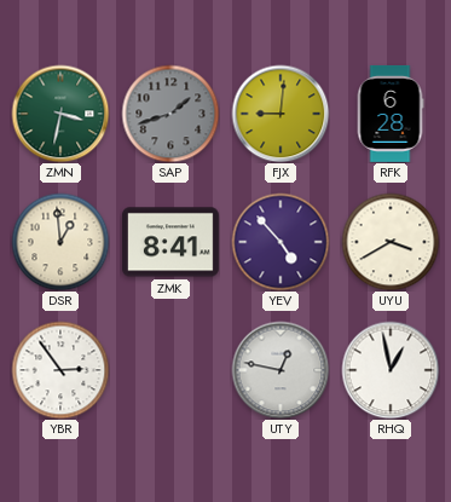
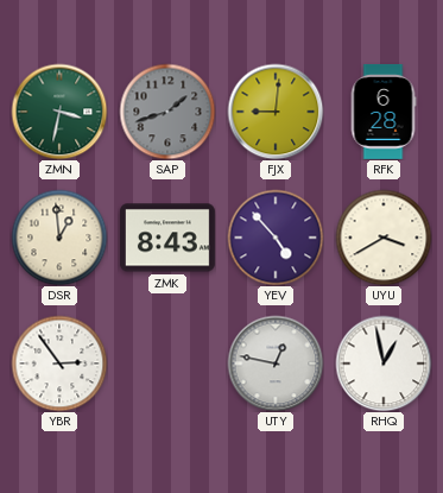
ZMK: 8:41 -> 8:43 (167, 238)
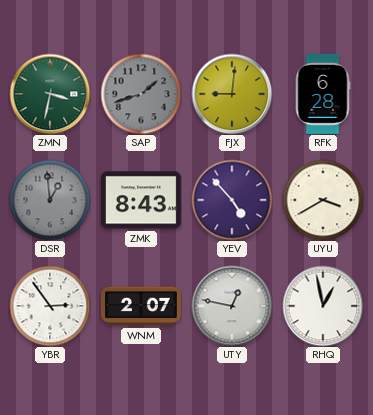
DSR dial: cream -> grey (50, 200)
WNM: none -> 2:07 (142, 306)
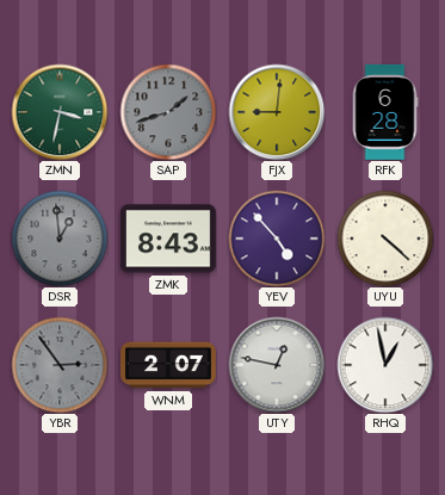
UYU: 3:40 -> 4:22 (385, 239)
YBR dial: white -> grey (60, 365)
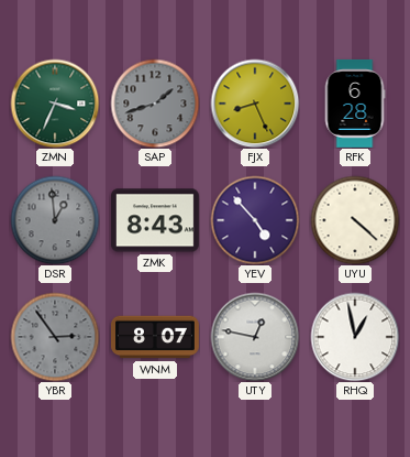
ZMN: 3:32 -> 3:34 (55, 104)
FJX: 9:01 -> 8:26 (255, 104)
WNM: 2:07 -> 8:07 (156, 337)
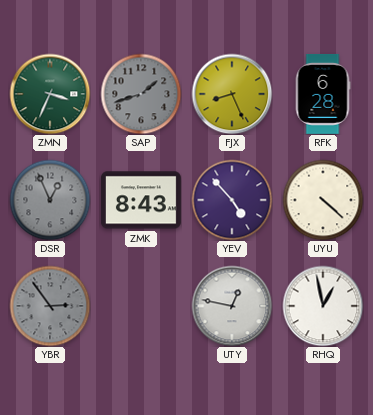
DSR: 12:59 -> 12:56 (50, 200)
WNM: 8:07 -> none (156, 337)
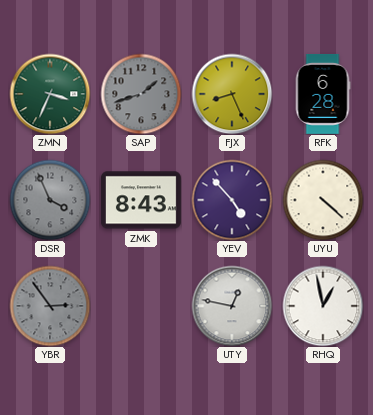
DSR: 12:56 -> 3:56 (50, 200)
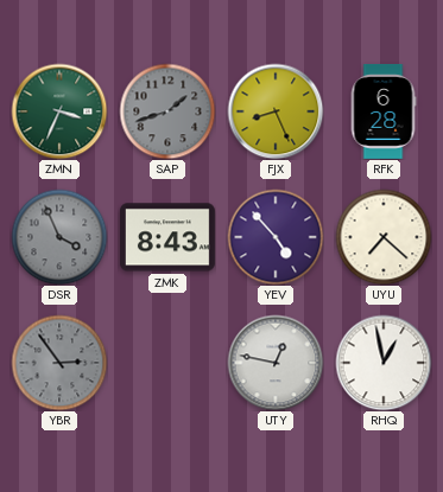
UYU: 4:22 -> 7:22 (384, 237)
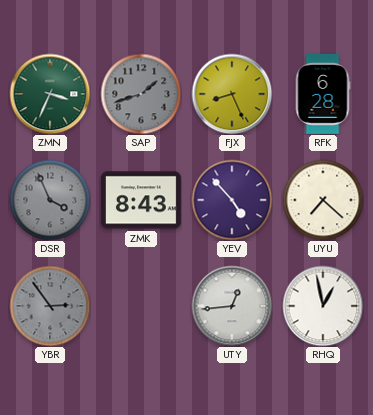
UTY: 12:47 -> 12:44 (232, 306)
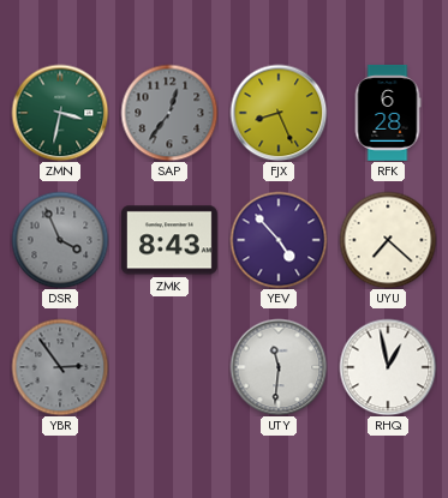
ZMN: 3:34 -> 3:32 (60, 113)
SAP: 1:42 -> 12:36 (169, 113)
UTY: 12:44 -> 11:31 (279, 367)
